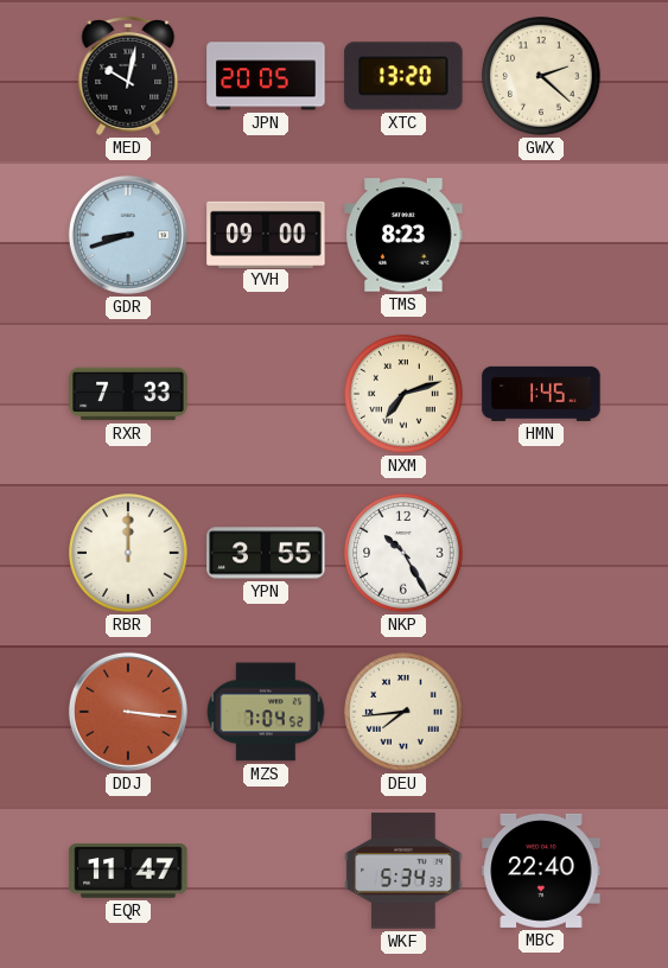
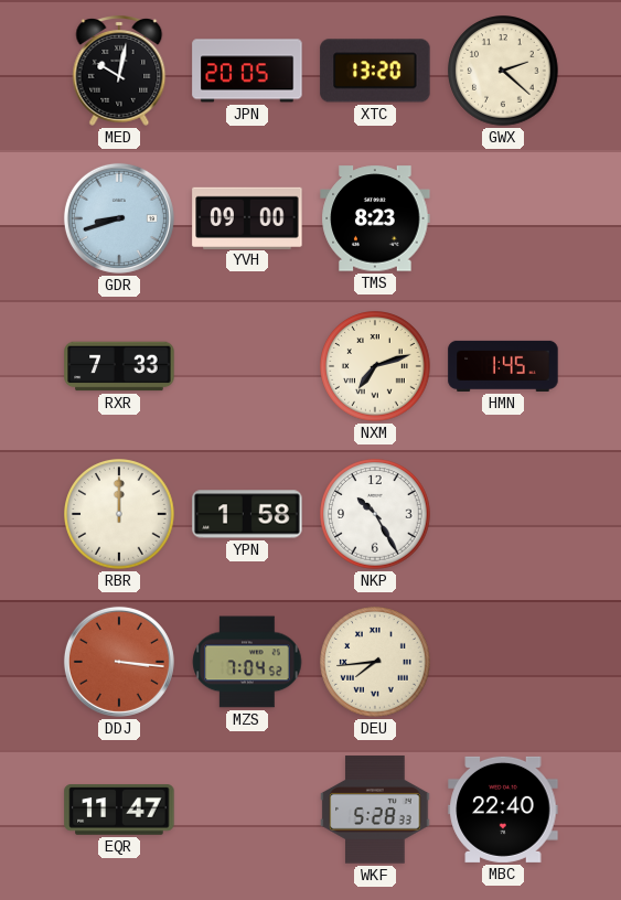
YPN: 3:55 -> 1:58 (247, 514)
WKF: 5:34 -> 5:28 (375, 810)
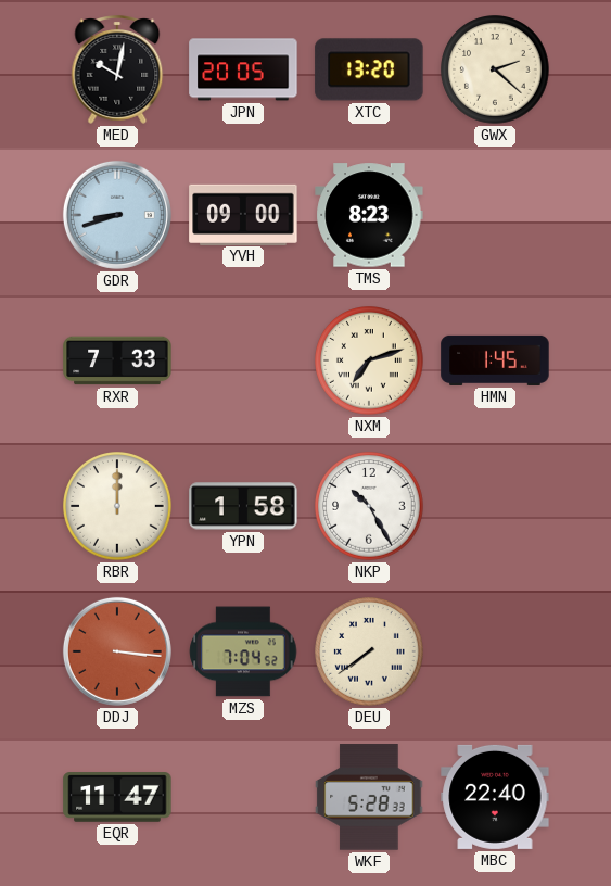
DEU: 7:44 -> 7:39 (369, 651)
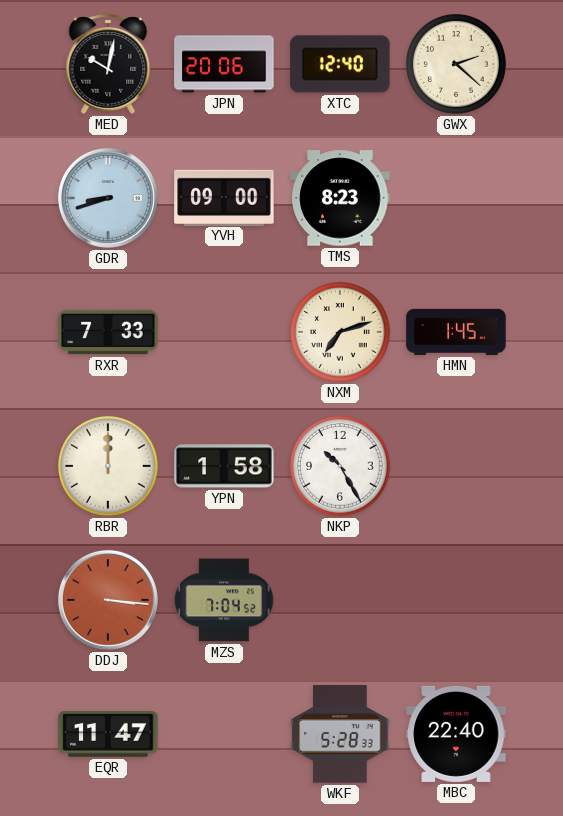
JPN: 20:05 -> 20:06 (224, 64)
XTC: 13:20 -> 12:40 (340, 64)
DEU: 7:39 -> none (369, 651)
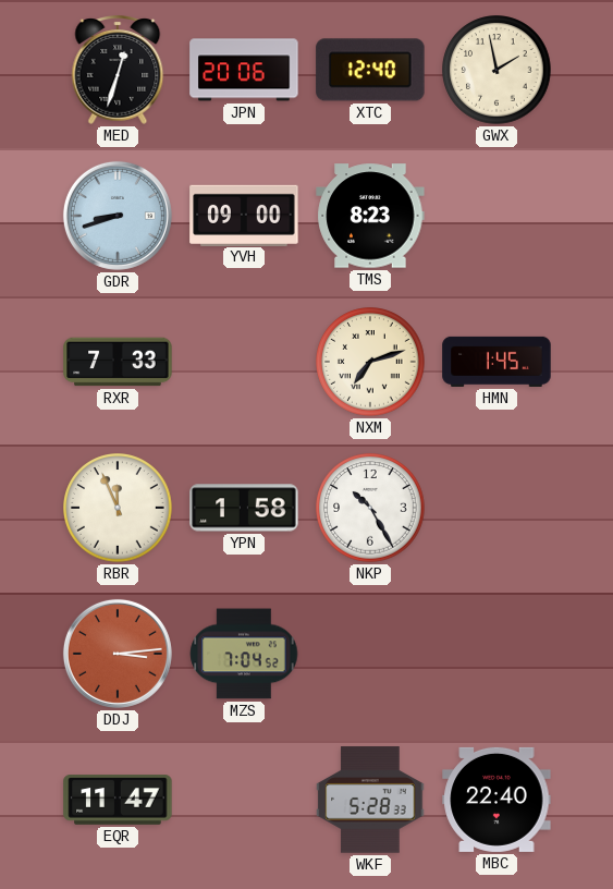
MED: 10:02 -> 12:33 (118, 71)
GWX: 2:22 -> 1:58 (496, 70)
RBR: 12:00 -> 11:56 (118, 508)
DDJ: 3:16 -> 3:14 (118, 654)
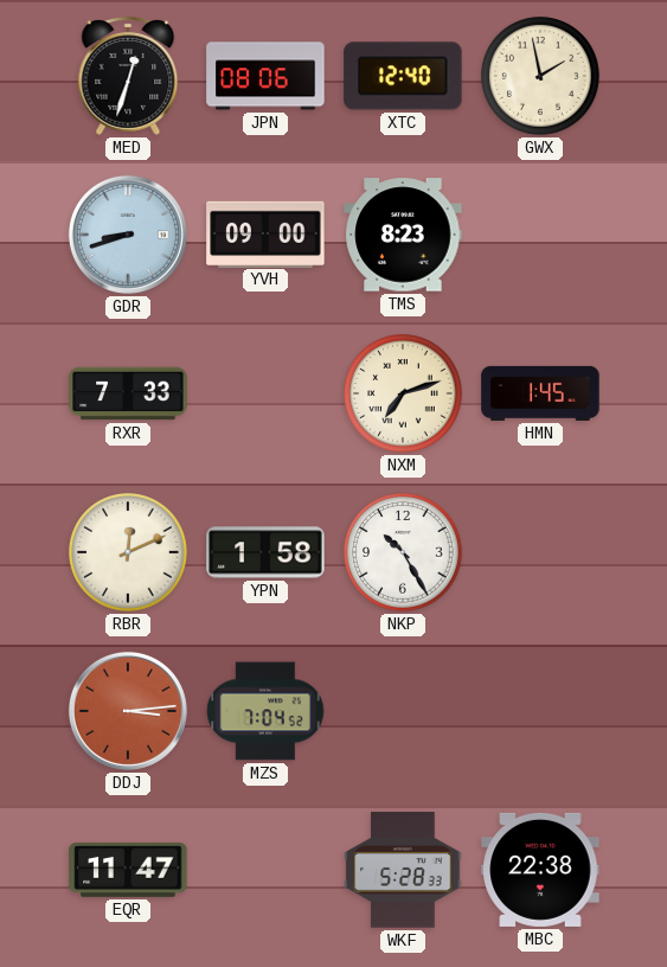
JPN: 20:06 -> 08:06 (265, 76)
RBR: 11:56 -> 12:11 (128, 552)
MBC: 22:40 -> 22:38 (540, 870)
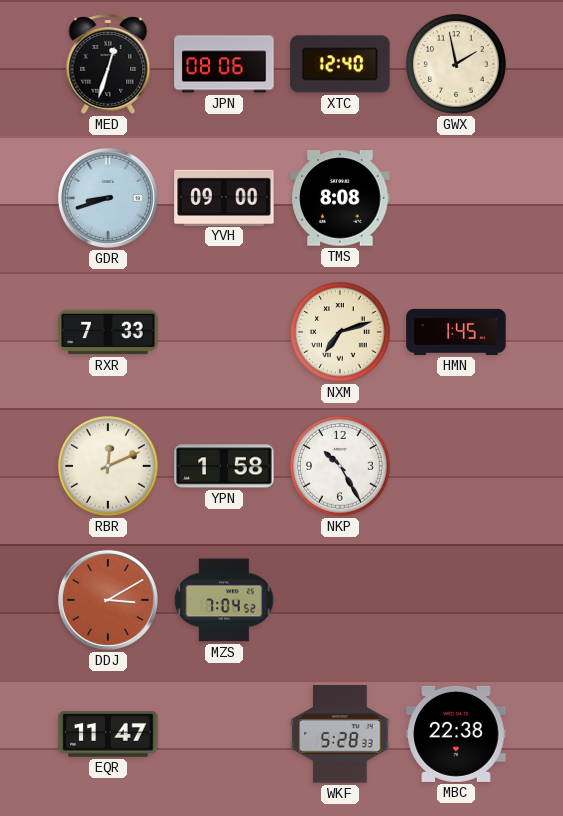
TMS: 8:23 -> 8:08 (340, 198)
DDJ: 3:14 -> 3:10 (108, 600)
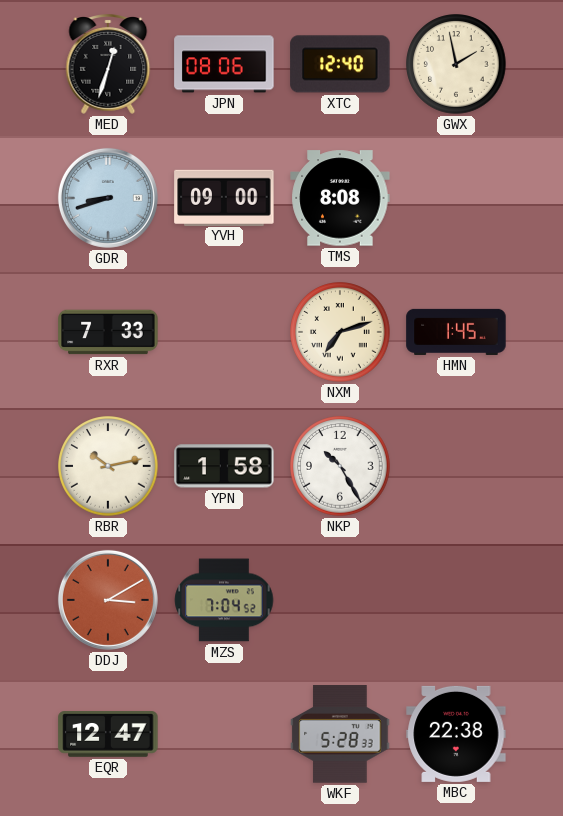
RBR: 12:11 -> 10:13 (108, 466)
EQR: 11:47 -> 12:47 (108, 734)
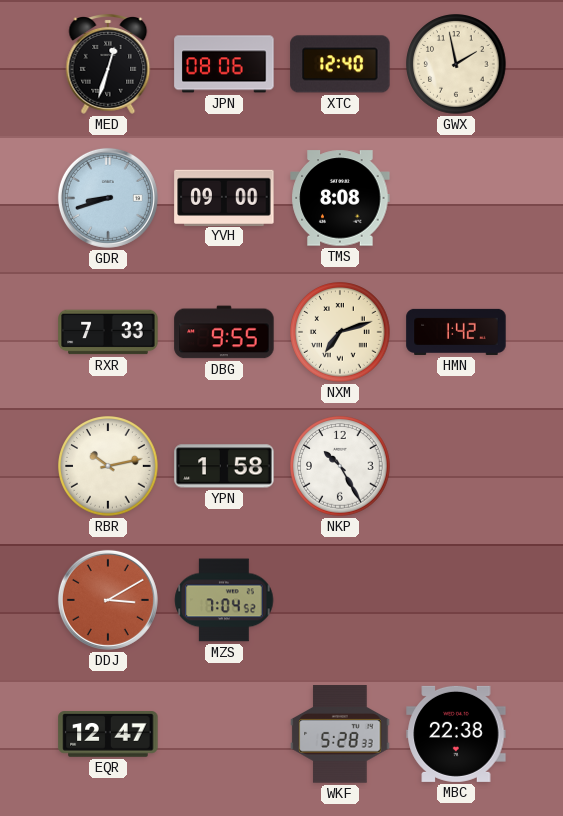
DBG: none -> 9:55 (224, 332)
HMN: 1:45 -> 1:42 (456, 332)
